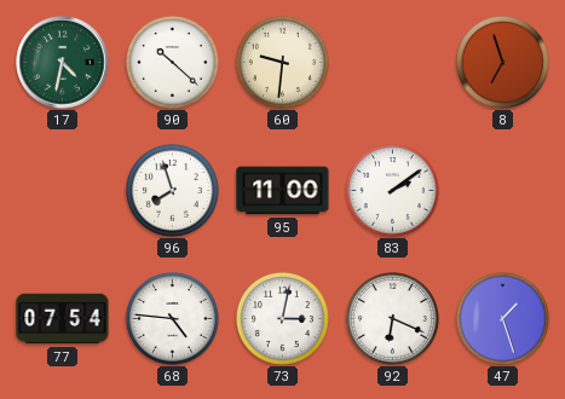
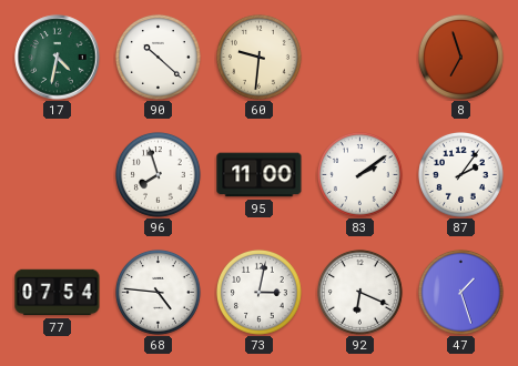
87: none -> 2:06 (460, 174)
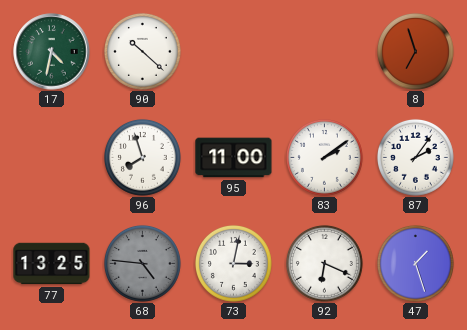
60: 9:31 -> none (258, 57)
77: 07:54 -> 13:25 (52, 264)
68 dial: white -> grey (142, 263)
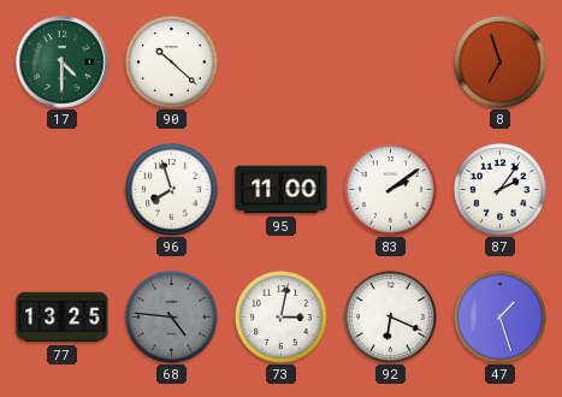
17: 4:32 -> 4:30 (63, 63)
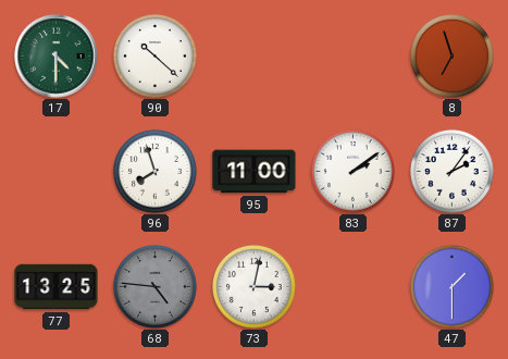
92: 6:19 -> none (390, 316)
47: 1:27 -> 1:30 (451, 286)
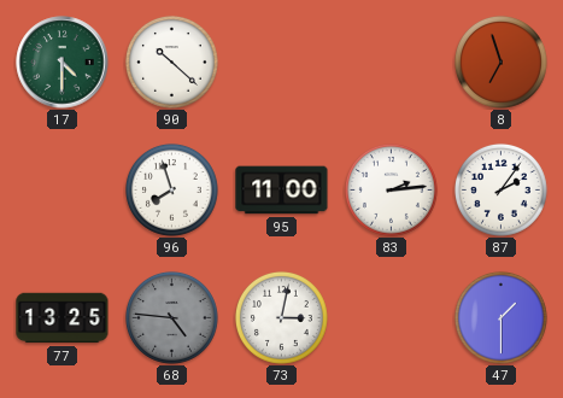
83: 2:09 -> 2:14 (391, 189)
